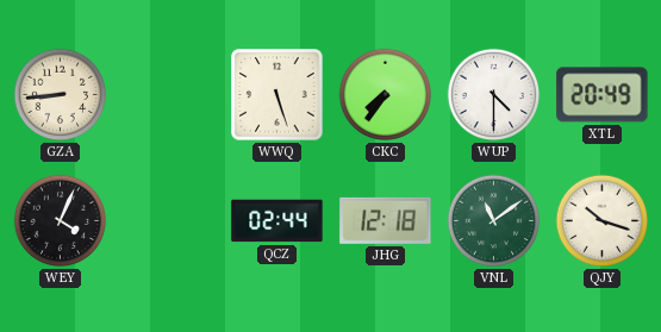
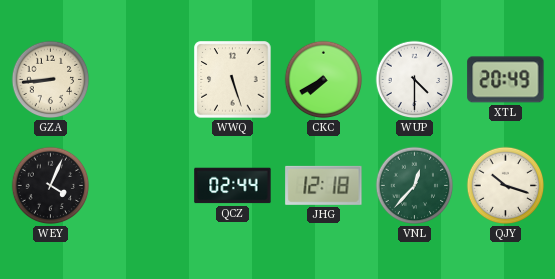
CKC: 7:36 -> 7:40 (324, 80)
VNL: 11:09 -> 12:37 (415, 186)
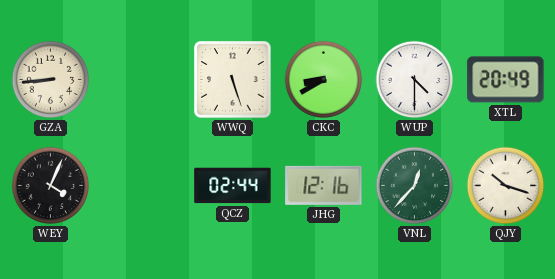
CKC: 7:40 -> 8:40 (324, 80)
JHG: 12:18 -> 12:16 (324, 185)
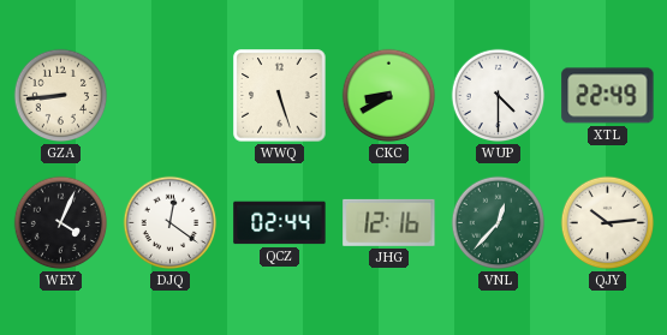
XTL: 20:49 -> 22:49 (608, 96)
DJQ: none -> 12:21 (171, 223)
QJY: 10:18 -> 10:14 (608, 223)
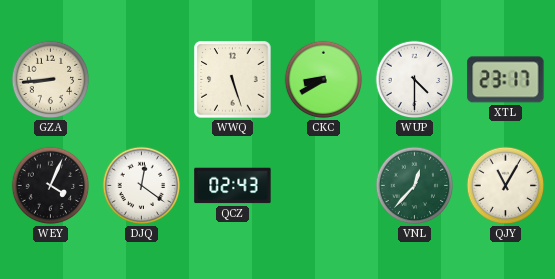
XTL: 22:49 -> 23:17 (506, 80)
QCZ: 02:44 -> 02:43 (233, 186)
JHG: 12:16 -> none (389, 222)
QJY: 10:14 -> 11:05 (506, 186)
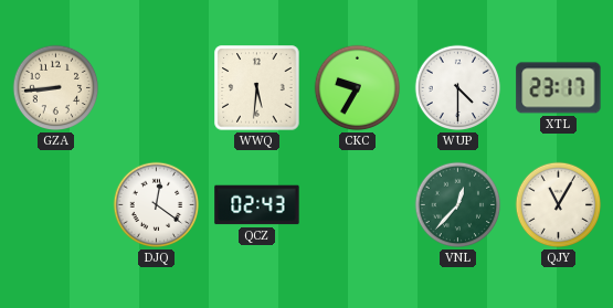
WWQ: 5:27 -> 5:31 (257, 88)
CKC: 8:40 -> 9:35 (358, 88)
WEY: 4:04 -> none (51, 186)
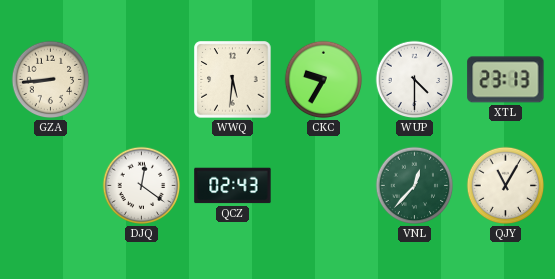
XTL: 23:17 -> 23:13 (506, 80)
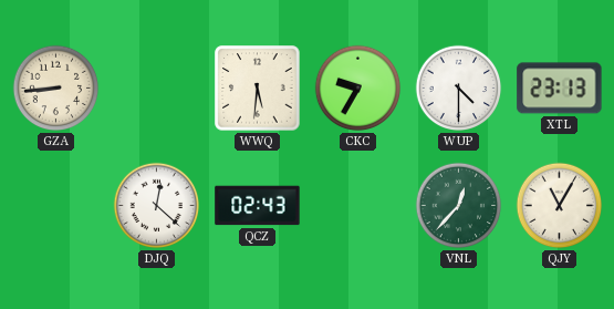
DJQ: 12:21 -> 12:22 (157, 206)
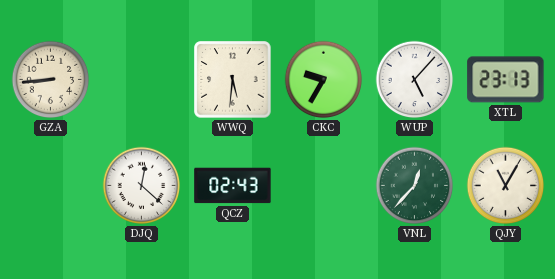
WUP: 4:30 -> 5:07 (415, 80)
